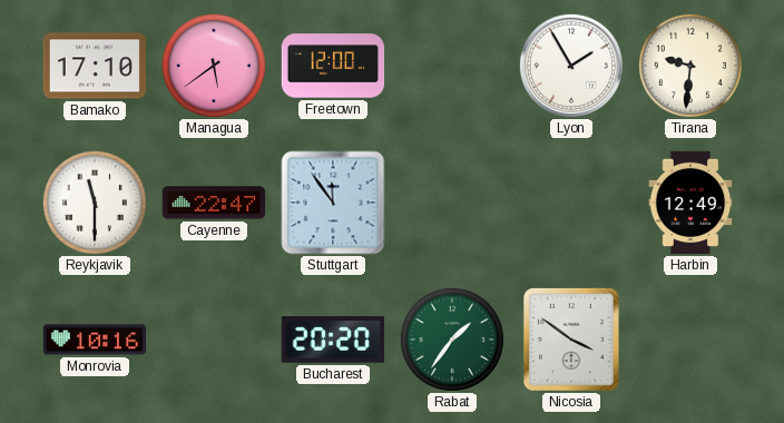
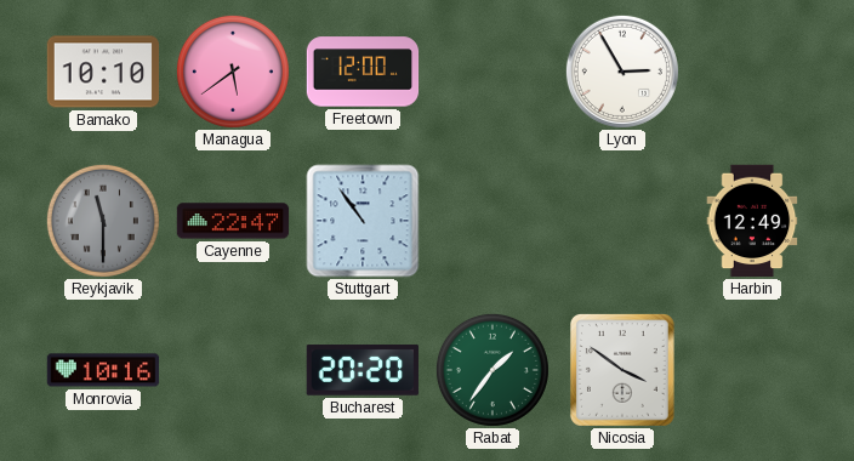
Bamako: 17:10 -> 10:10 (103, 72)
Lyon: 1:55 -> 2:55 (622, 72)
Tirana: 9:31 -> none (690, 66)
Reykjavik dial: white -> grey (103, 221)
Stuttgart: 11:54 -> 10:54 (363, 221)
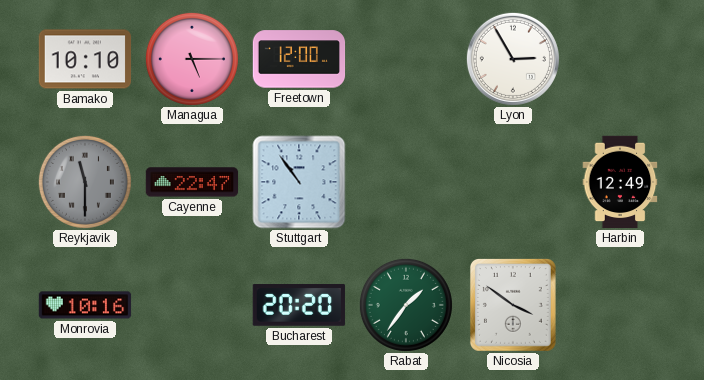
Managua: 5:39 -> 5:15 (192, 59)
